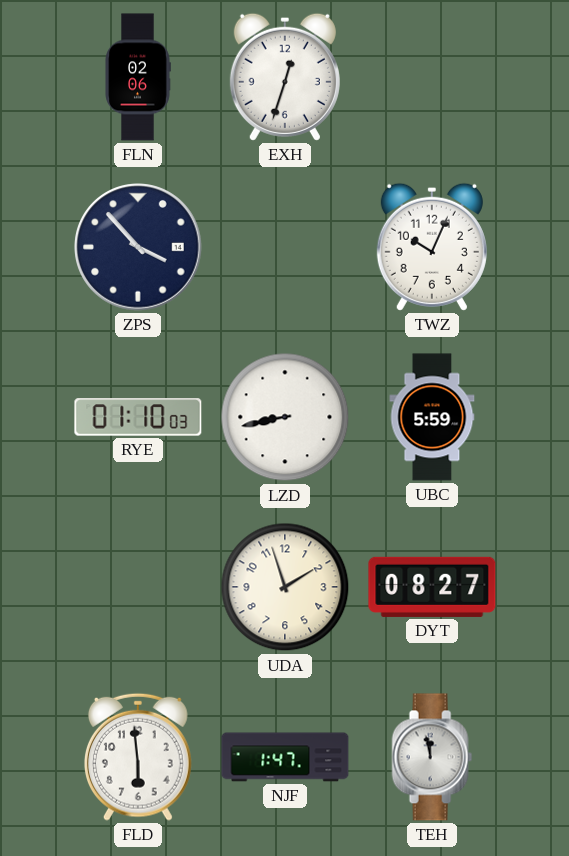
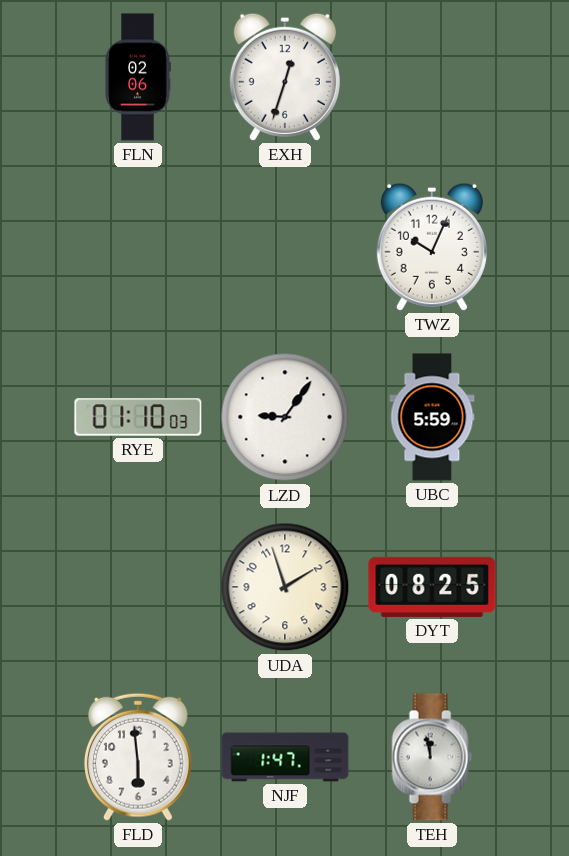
ZPS: 3:53 -> none (138, 247)
LZD: 8:43 -> 9:06 (285, 417)
DYT: 08:27 -> 08:25 (432, 587)
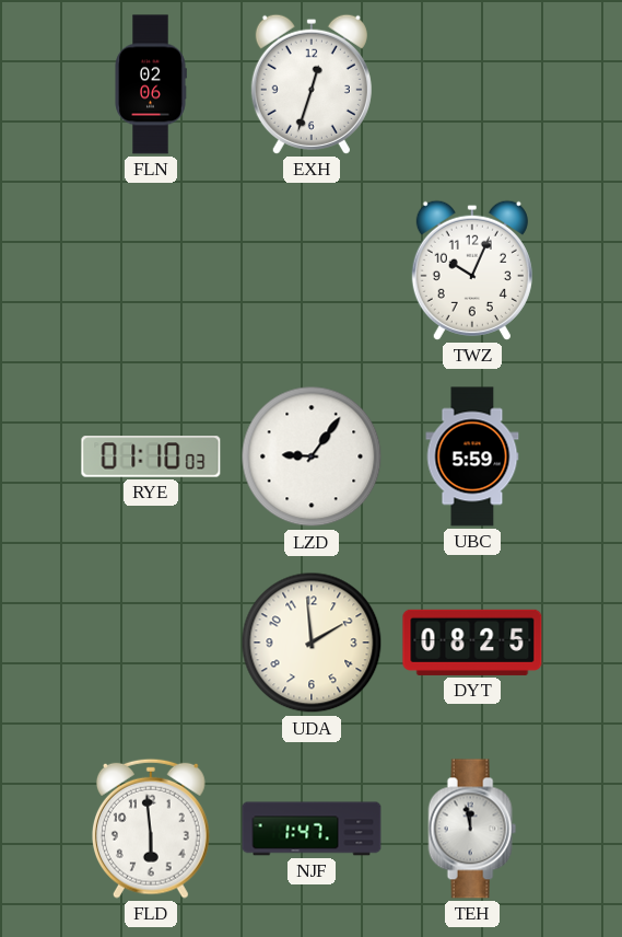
UDA: 1:57 -> 1:59 (312, 643)
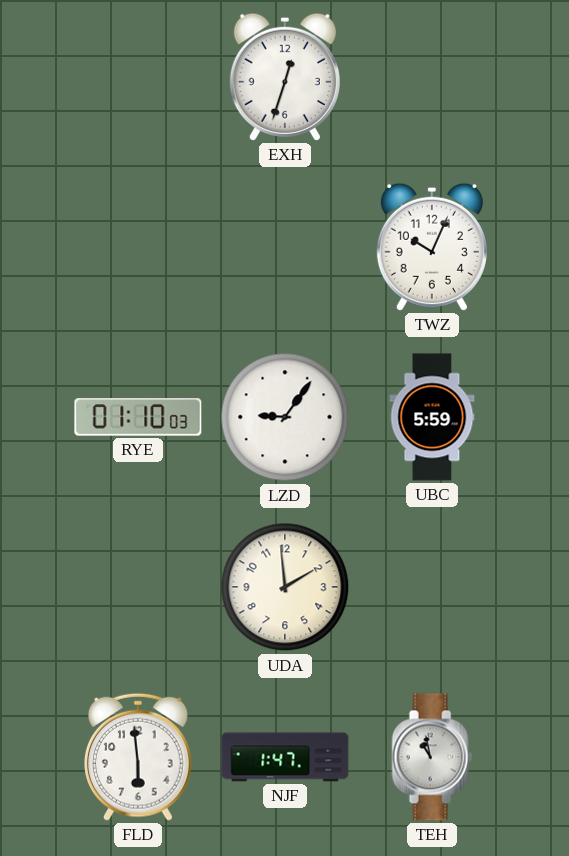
FLN: 02:06 -> none (151, 84)
DYT: 08:25 -> none (472, 643)
TEH: 11:58 -> 10:58 (432, 757)
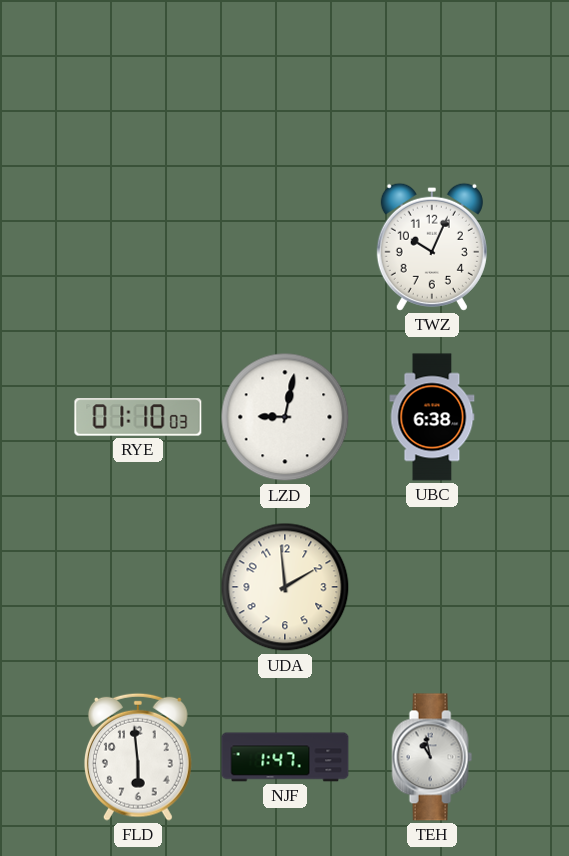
EXH: 12:33 -> none (285, 77)
LZD: 9:06 -> 9:02 (285, 417)
UBC: 5:59 -> 6:38 (432, 417)
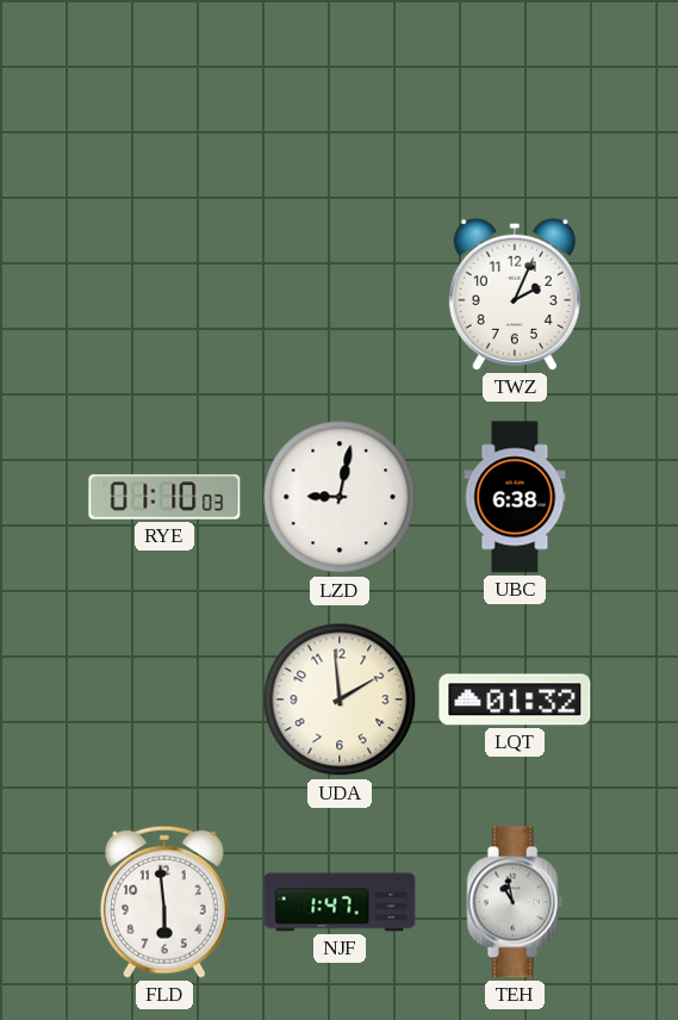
TWZ: 10:04 -> 2:04 (515, 294)
LQT: none -> 01:32 (515, 699)
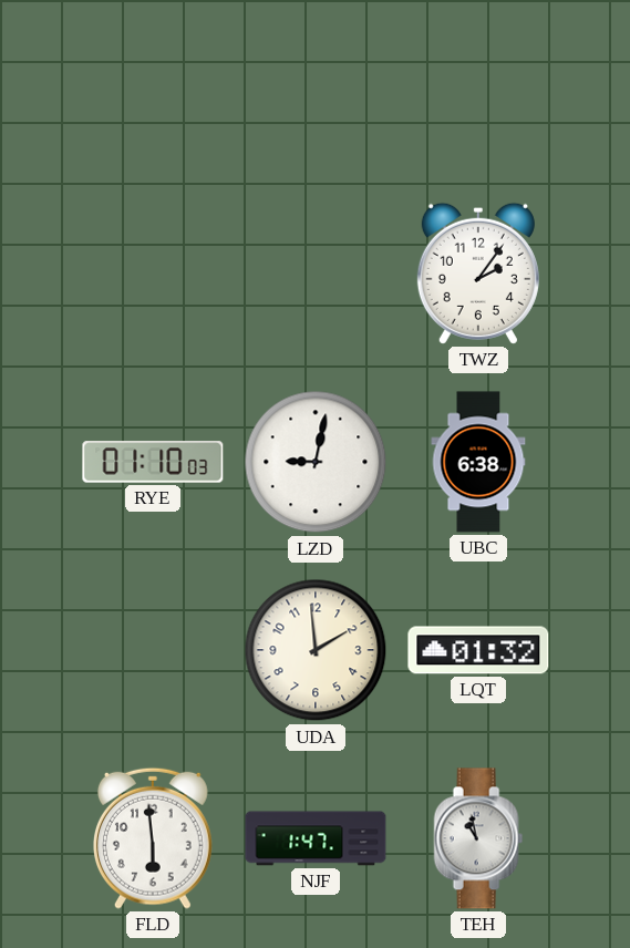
TWZ: 2:04 -> 2:06 (478, 274)
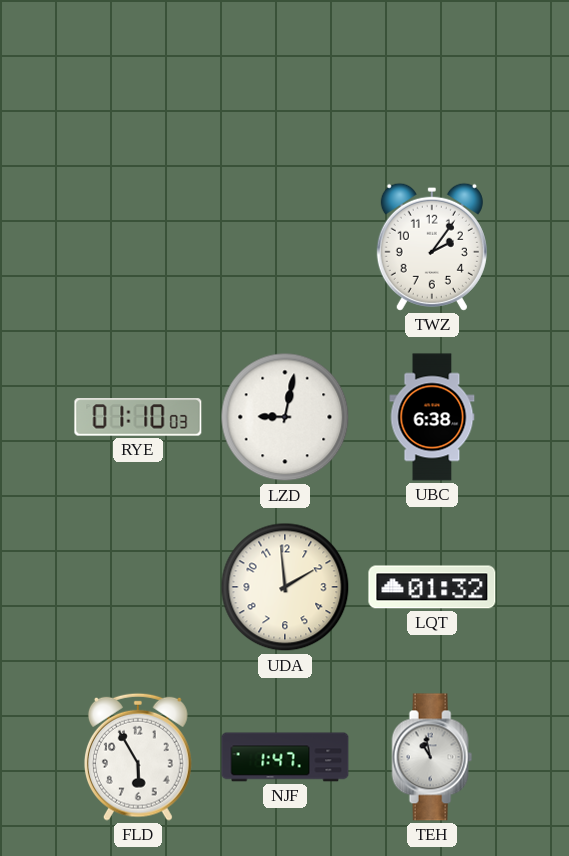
FLD: 5:59 -> 5:55 (138, 757)
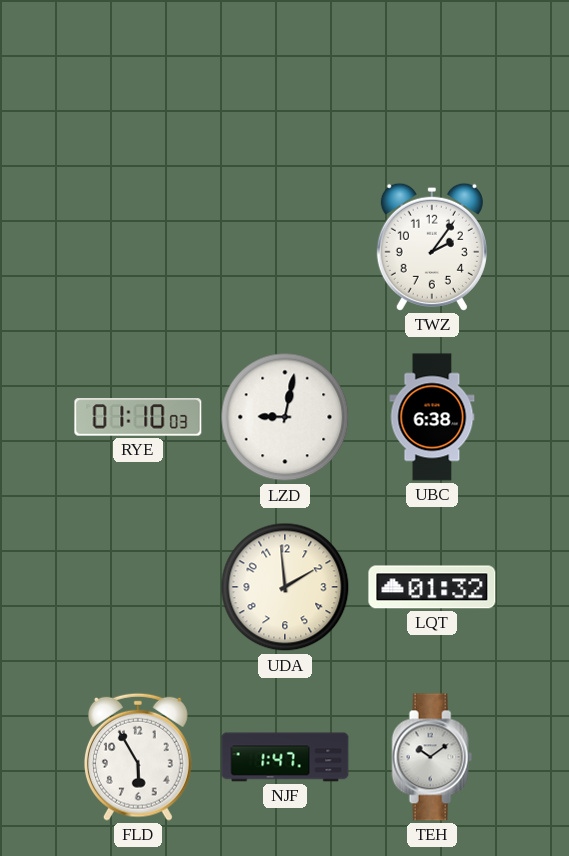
TEH: 10:58 -> 10:09 (432, 757)
